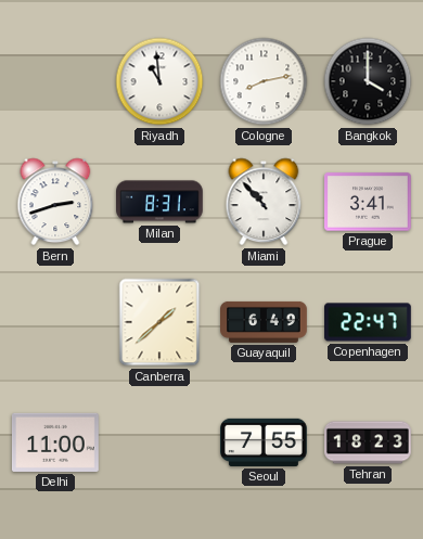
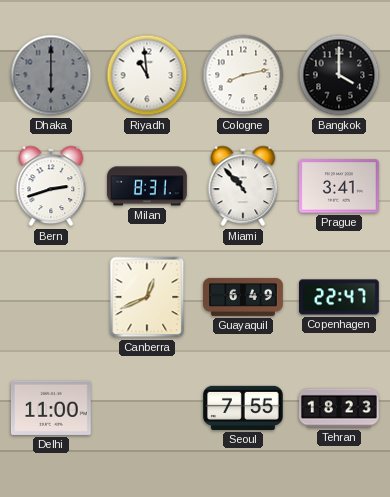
Dhaka: none -> 6:00 (51, 75)
Canberra: 1:38 -> 12:41 (147, 297)
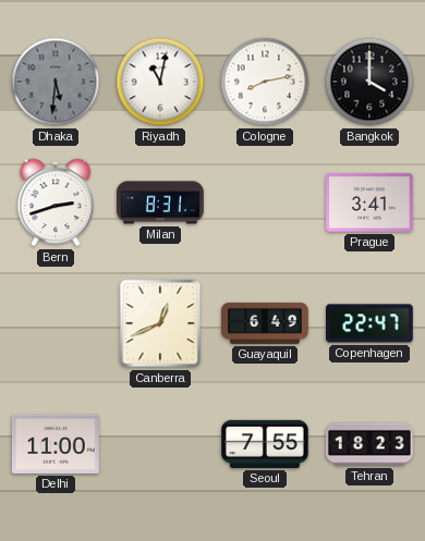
Dhaka: 6:00 -> 5:31 (56, 82)
Riyadh: 10:59 -> 11:02 (160, 82)
Miami: 10:53 -> none (243, 186)
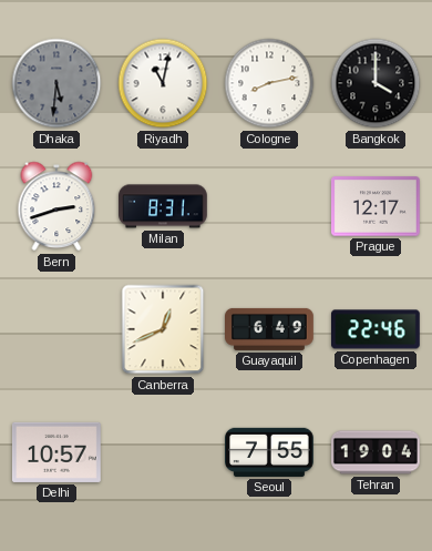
Prague: 3:41 -> 12:17 (377, 206)
Copenhagen: 22:47 -> 22:46 (377, 329)
Delhi: 11:00 -> 10:57 (56, 452)
Tehran: 18:23 -> 19:04 (376, 452)
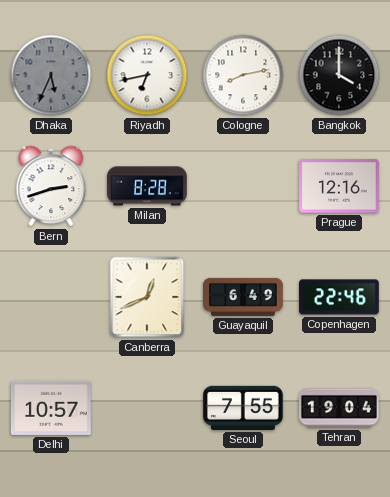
Dhaka: 5:31 -> 5:34 (51, 75)
Riyadh: 11:02 -> 6:43 (147, 75)
Milan: 8:31 -> 8:28 (148, 186)
Prague: 12:17 -> 12:16 (340, 186)
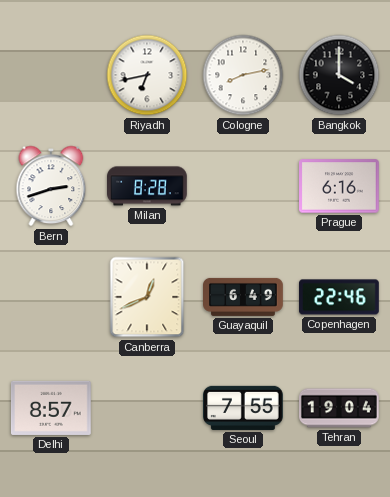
Dhaka: 5:34 -> none (51, 75)
Prague: 12:16 -> 6:16 (340, 186)
Delhi: 10:57 -> 8:57 (51, 408)
